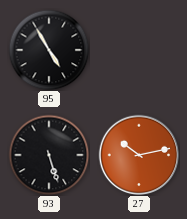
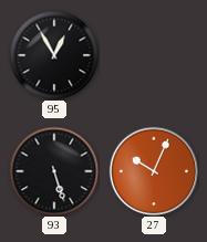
95: 4:55 -> 12:55 (54, 55)
27: 10:13 -> 10:04 (154, 171)
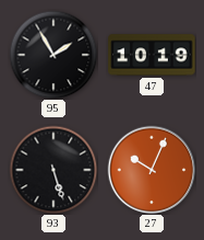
95: 12:55 -> 1:55 (53, 55)
47: none -> 10:19 (152, 55)
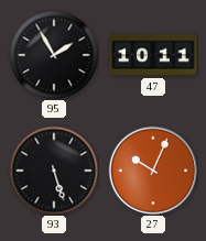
47: 10:19 -> 10:11 (153, 55)
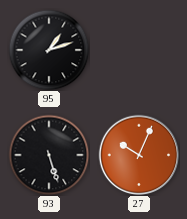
95: 1:55 -> 1:12 (49, 50)
47: 10:11 -> none (153, 55)
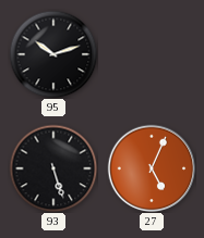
95: 1:12 -> 10:12 (53, 54)
27: 10:04 -> 5:04 (152, 168)
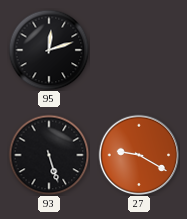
95: 10:12 -> 12:12 (49, 50)
27: 5:04 -> 9:20 (139, 155)
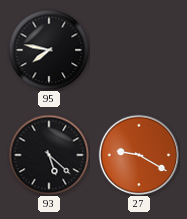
95: 12:12 -> 7:47 (49, 50)
93: 5:27 -> 5:22 (49, 155)
